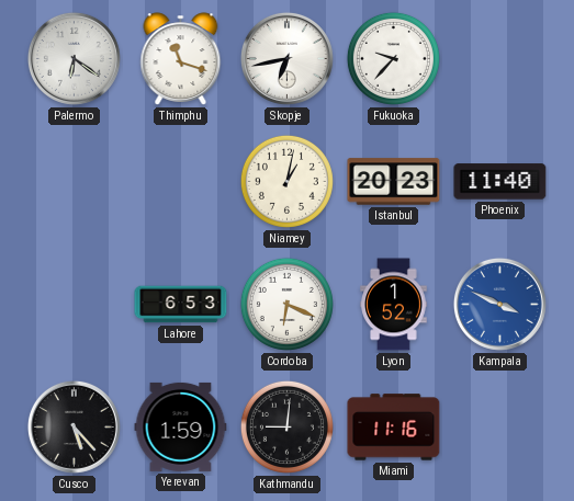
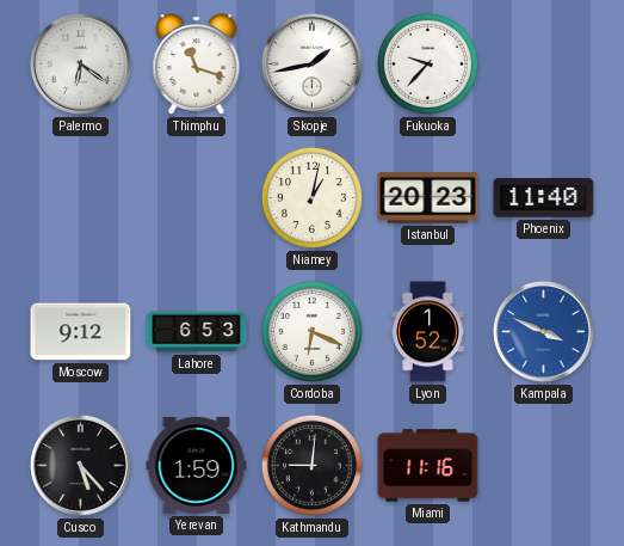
Skopje: 6:43 -> 1:43 (311, 63)
Moscow: none -> 9:12 (81, 332)
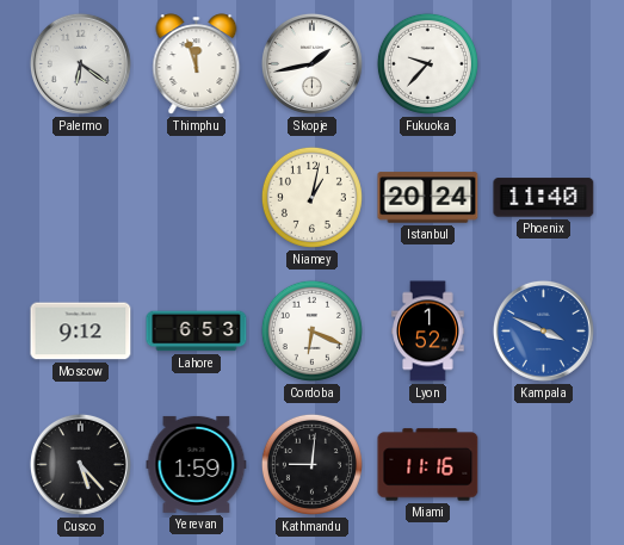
Thimphu: 11:18 -> 11:57 (197, 64)
Istanbul: 20:23 -> 20:24 (428, 198)
